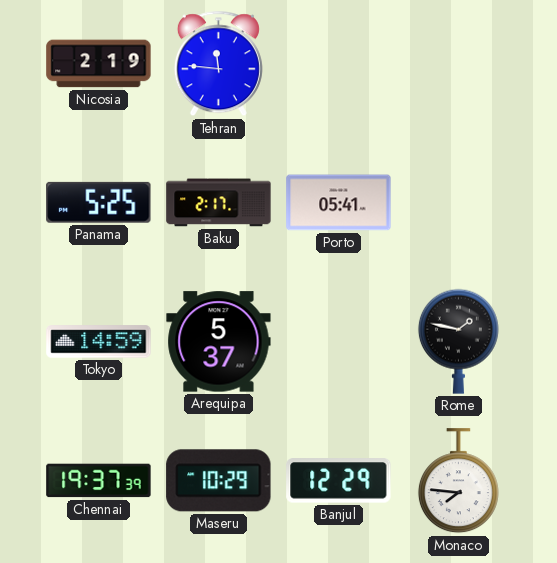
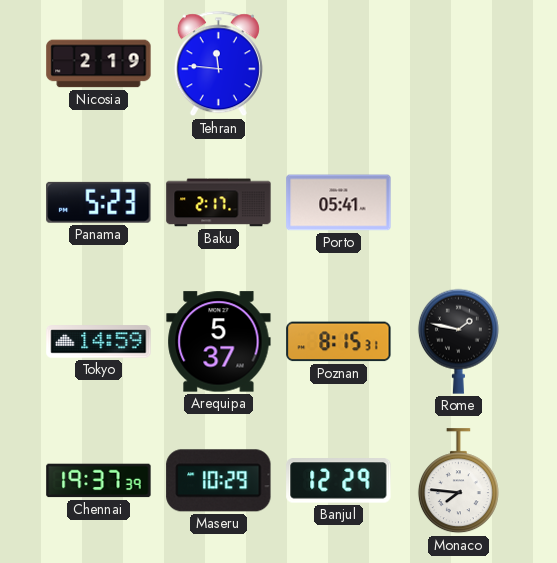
Panama: 5:25 -> 5:23 (99, 202)
Poznan: none -> 8:15 (339, 342)
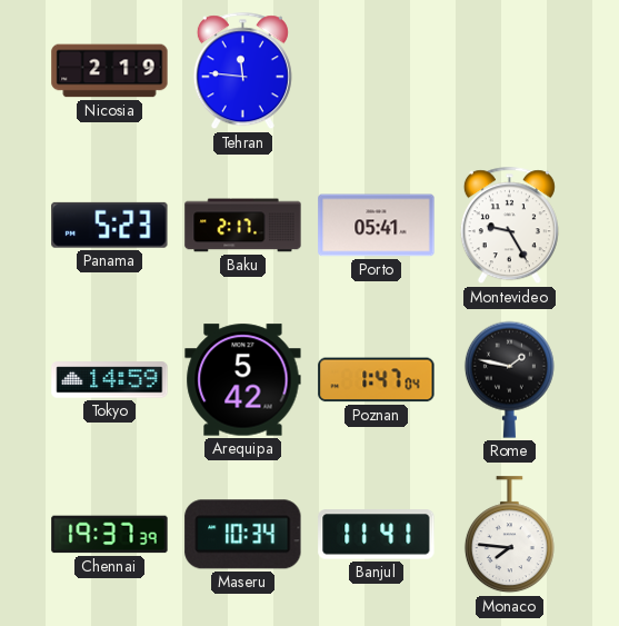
Montevideo: none -> 9:25 (509, 226)
Arequipa: 5:37 -> 5:42 (243, 380)
Poznan: 8:15 -> 1:47 (377, 380)
Maseru: 10:29 -> 10:34 (243, 535)
Banjul: 12:29 -> 11:41 (377, 535)
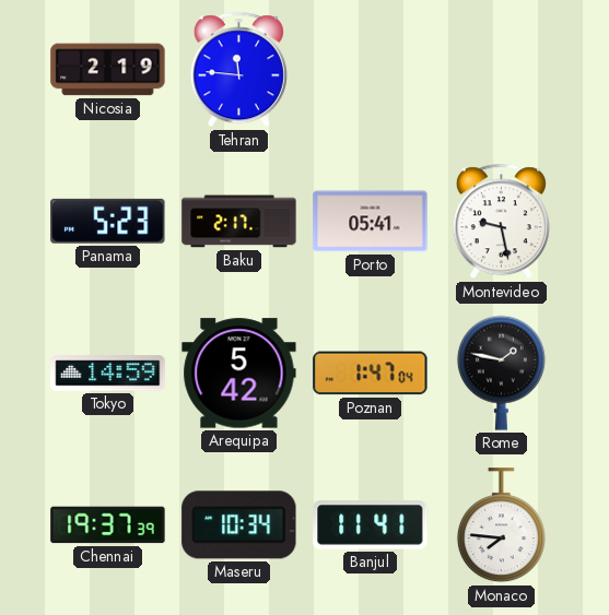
Montevideo: 9:25 -> 9:28 (501, 222)
